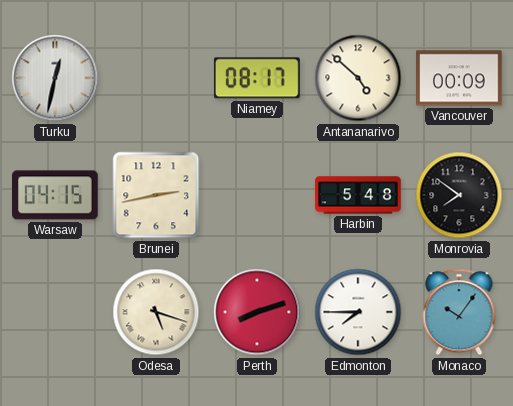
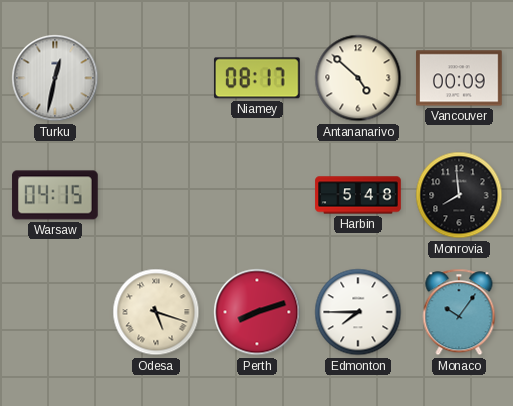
Brunei: 2:43 -> none (156, 195)
Monrovia: 7:51 -> 7:59 (459, 195)
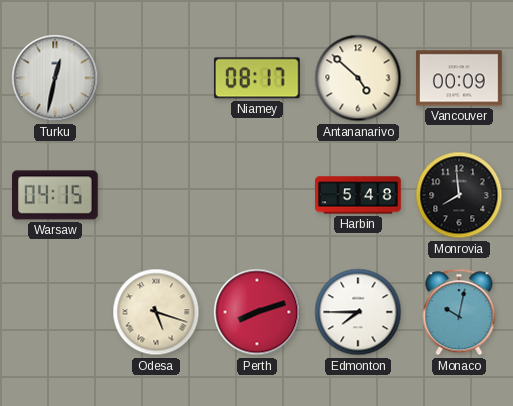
Monaco: 10:06 -> 10:02 (459, 312)
